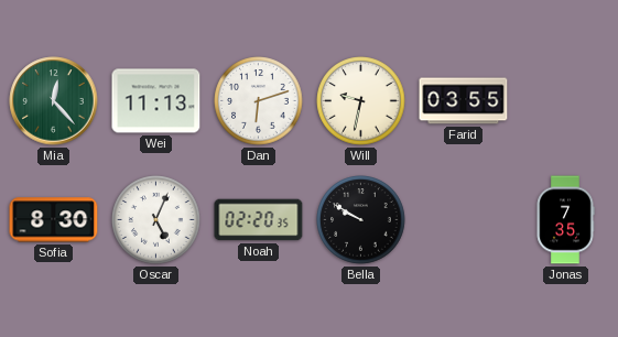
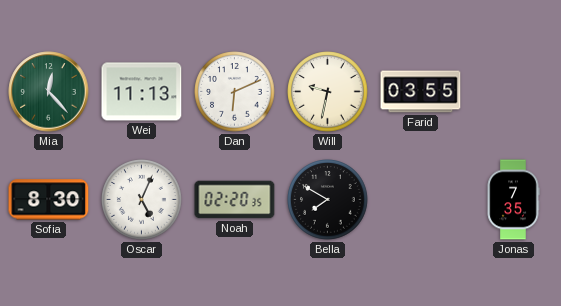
Dan: 6:12 -> 6:11 (235, 92)
Bella: 9:50 -> 7:50 (328, 200)
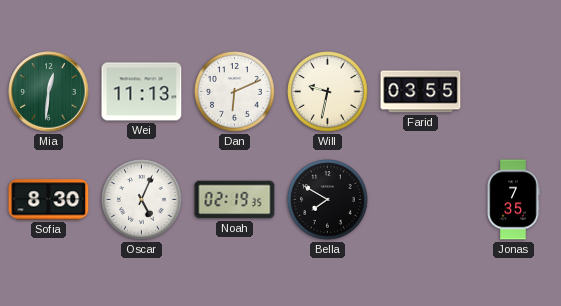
Mia: 12:23 -> 12:31 (49, 92)
Noah: 02:20 -> 02:19 (235, 200)
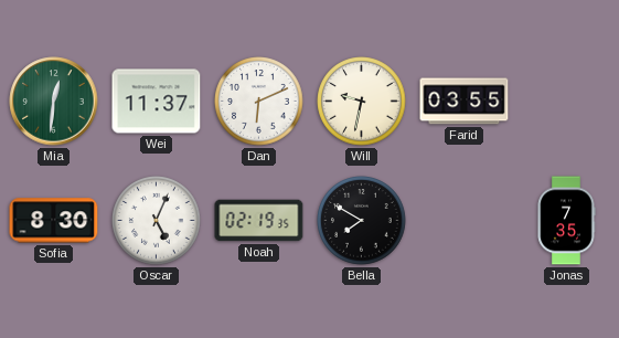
Wei: 11:13 -> 11:37 (157, 102)
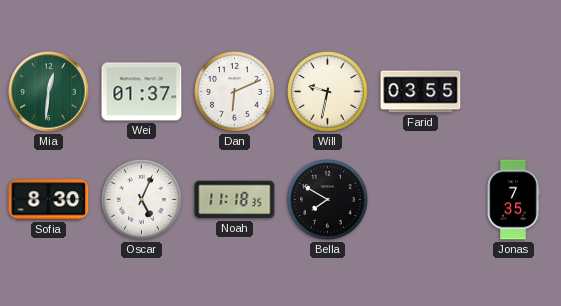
Wei: 11:37 -> 01:37 (142, 92)
Noah: 02:19 -> 11:18 (235, 200)
